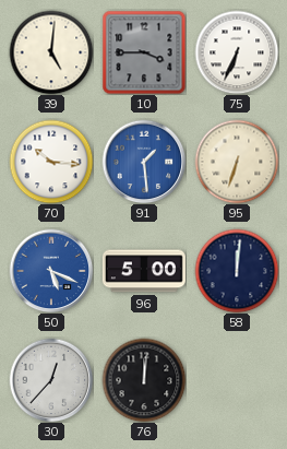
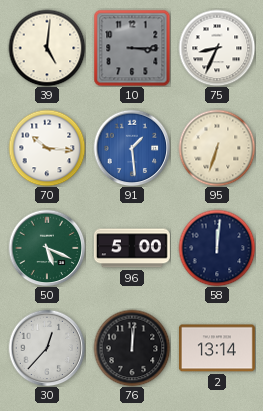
10: 3:45 -> 3:15 (132, 48)
75: 6:34 -> 8:34 (217, 48)
50 dial: blue -> green (47, 248)
2: none -> 13:14 (217, 348)
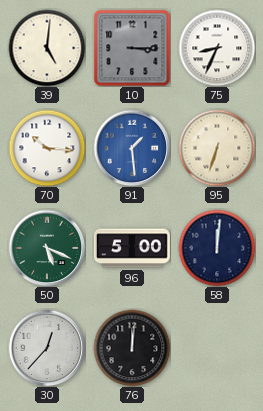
2: 13:14 -> none (217, 348)
